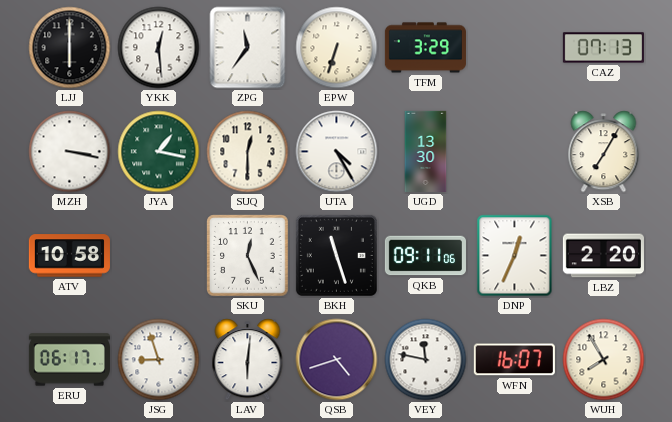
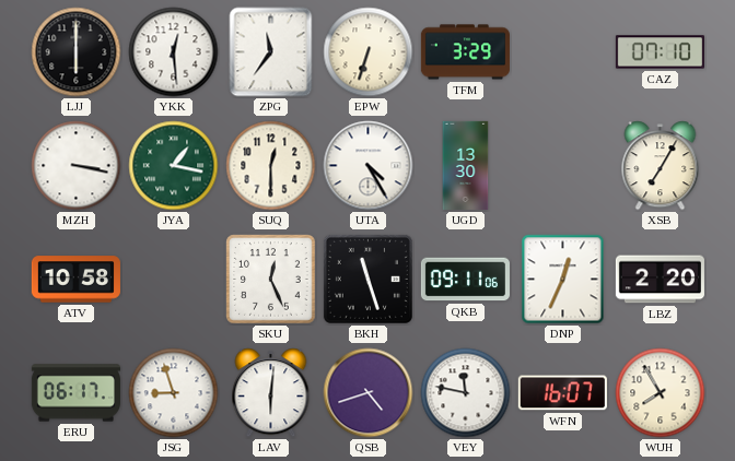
CAZ: 07:13 -> 07:10 (660, 52)
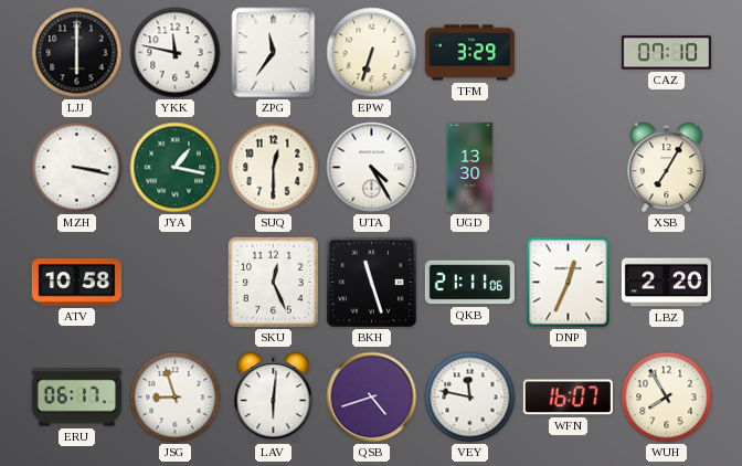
YKK: 12:29 -> 11:47 (176, 53)
QKB: 09:11 -> 21:11 (469, 283)
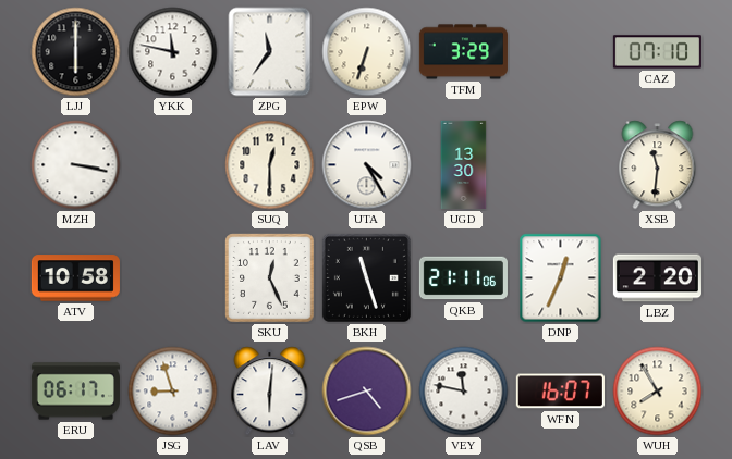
JYA: 1:17 -> none (176, 168)
XSB: 7:05 -> 11:31 (658, 165)
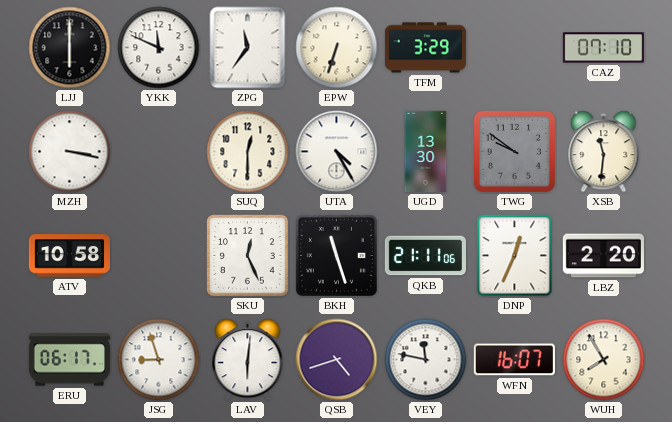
YKK: 11:47 -> 11:49 (159, 48)
TWG: none -> 9:51 (514, 151)
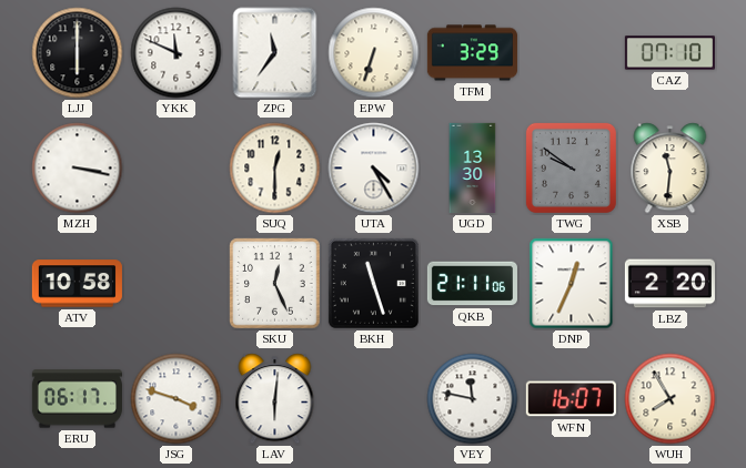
JSG: 8:57 -> 3:48 (177, 399)
QSB: 4:42 -> none (337, 360)
